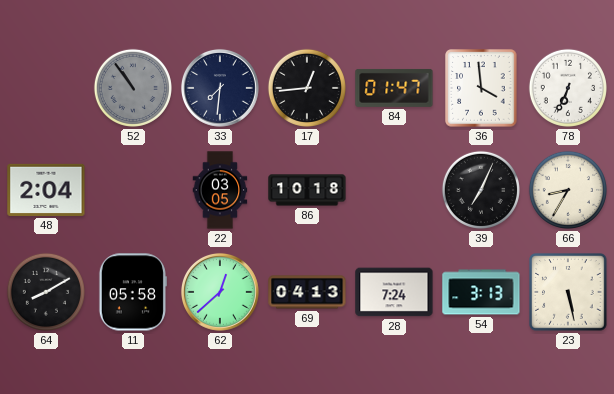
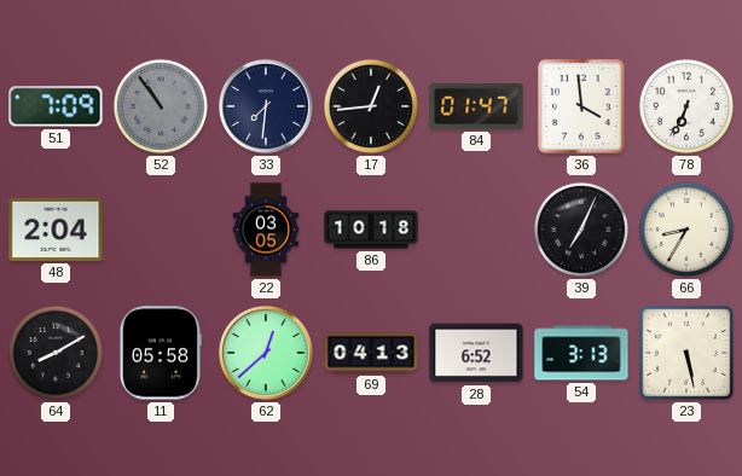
51: none -> 7:09 (56, 106)
28: 7:24 -> 6:52 (476, 353)
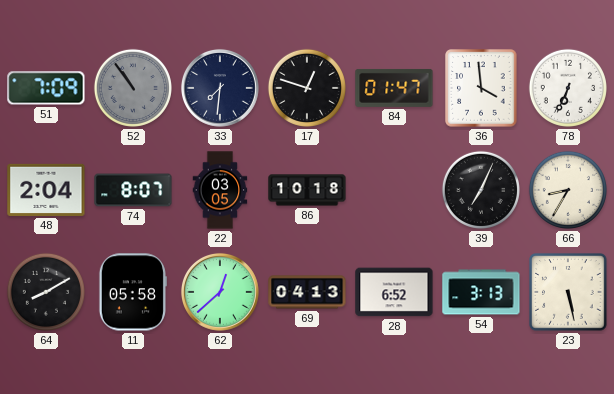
17: 12:44 -> 12:48 (307, 88)
74: none -> 8:07 (133, 190)
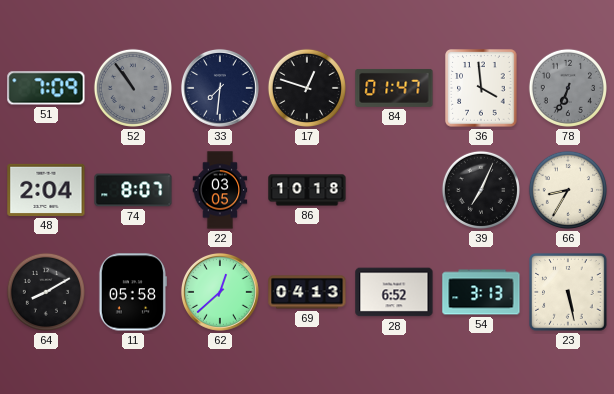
78 dial: white -> grey (568, 88)
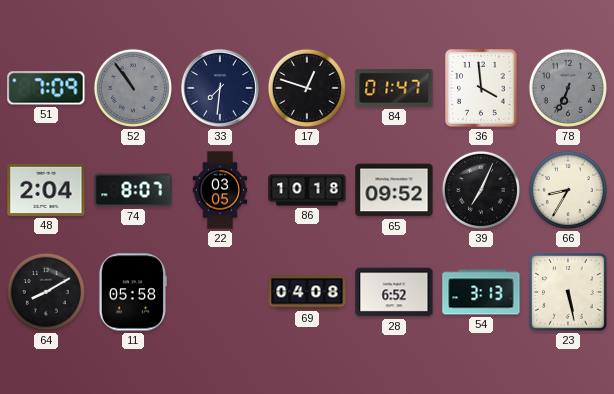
65: none -> 09:52 (394, 190)
62: 12:38 -> none (220, 292)
69: 04:13 -> 04:08 (307, 292)
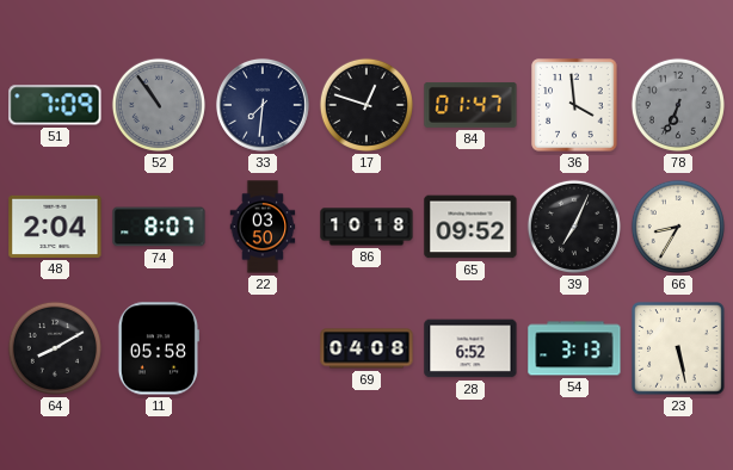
22: 03:05 -> 03:50 (263, 227)
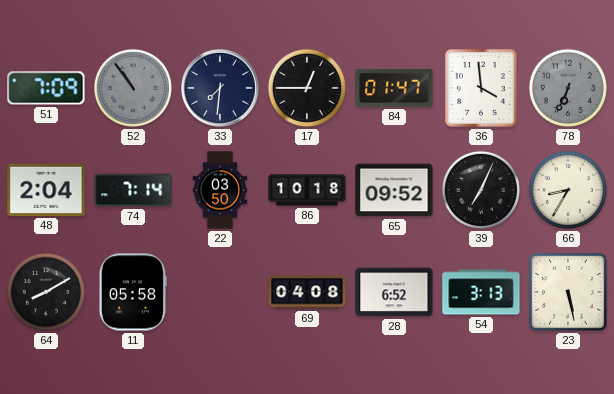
17: 12:48 -> 12:45 (307, 88)
74: 8:07 -> 7:14 (133, 190)
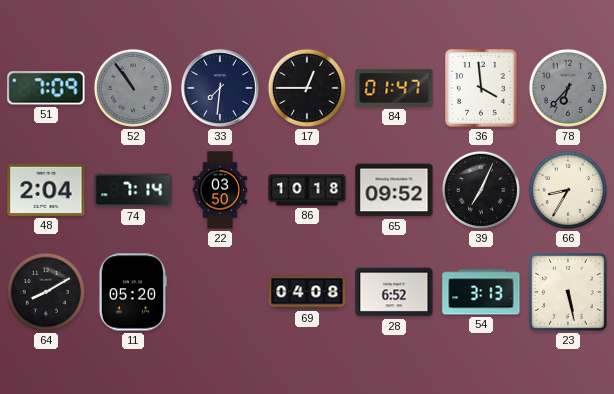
78: 6:34 -> 6:37 (568, 88)
11: 05:58 -> 05:20 (133, 292)
